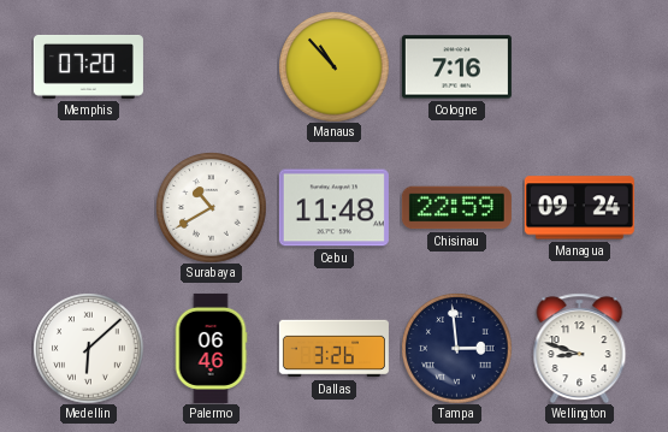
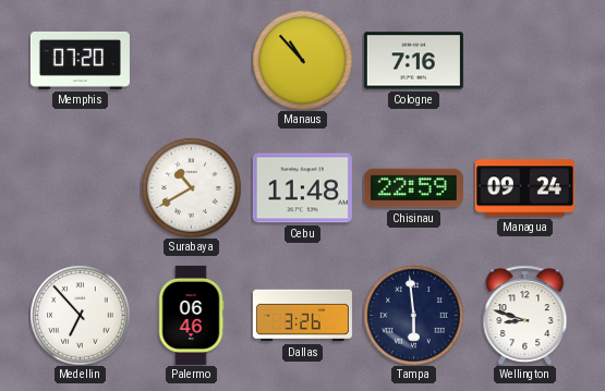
Medellin: 6:08 -> 6:53 (80, 315)
Tampa: 2:59 -> 5:59 (413, 315)
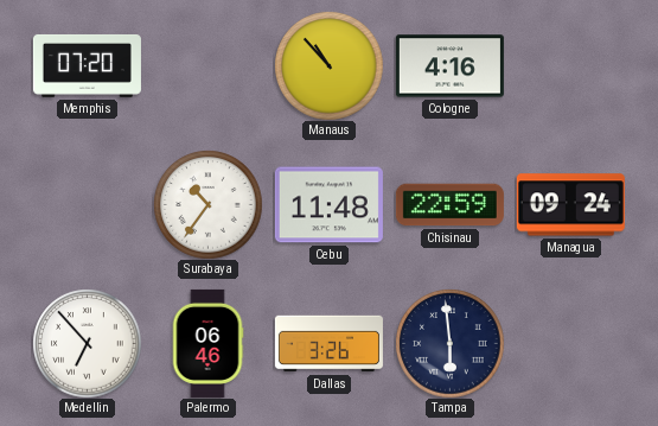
Cologne: 7:16 -> 4:16 (449, 66)
Surabaya: 10:40 -> 10:36 (207, 204)
Wellington: 8:48 -> none (525, 315)
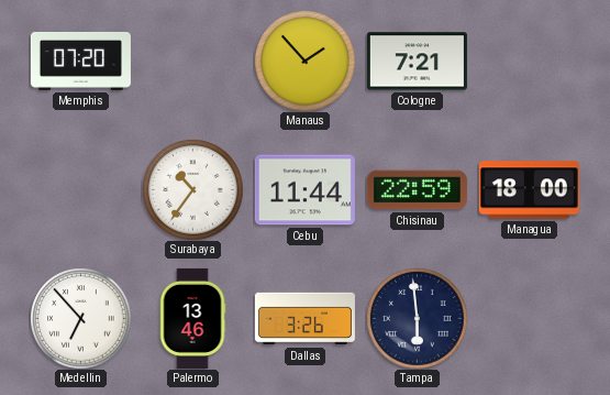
Manaus: 10:53 -> 1:53 (304, 61)
Cologne: 4:16 -> 7:21 (417, 62)
Cebu: 11:48 -> 11:44 (304, 190)
Managua: 09:24 -> 18:00 (529, 190)
Palermo: 06:46 -> 13:46 (192, 318)
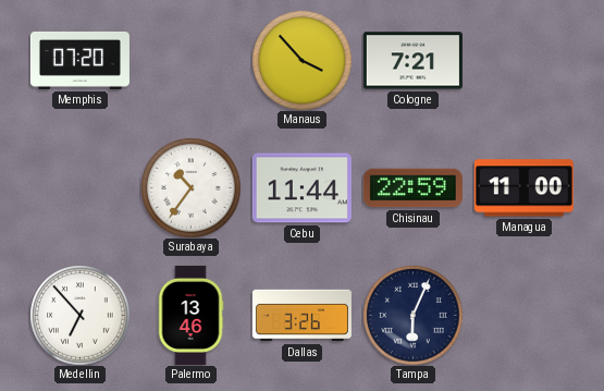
Manaus: 1:53 -> 3:53 (301, 60)
Managua: 18:00 -> 11:00 (523, 188)
Tampa: 5:59 -> 6:04 (412, 315)
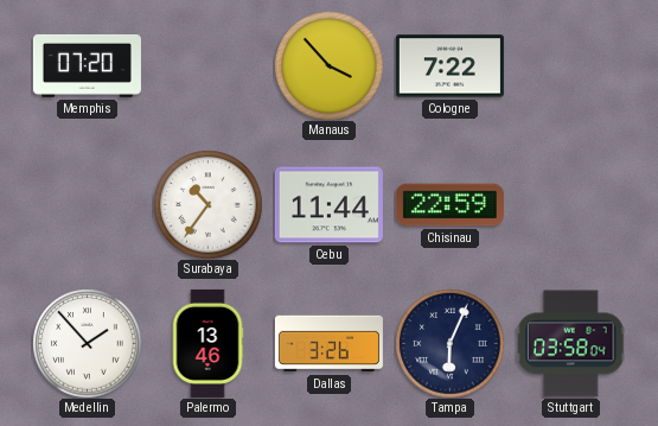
Cologne: 7:21 -> 7:22 (449, 66)
Managua: 11:00 -> none (523, 188)
Medellin: 6:53 -> 1:53 (87, 343)
Stuttgart: none -> 03:58 (570, 344)
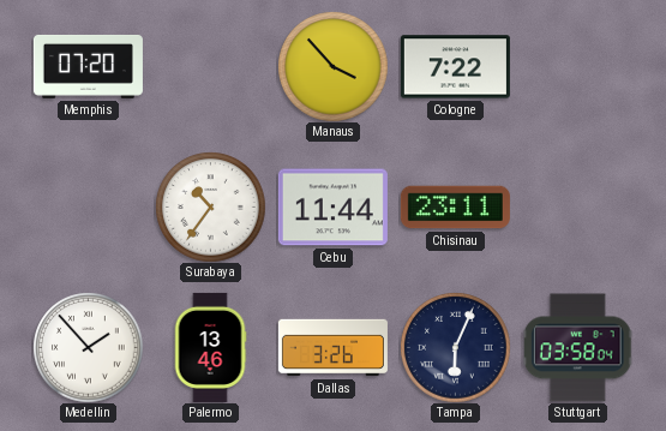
Chisinau: 22:59 -> 23:11 (455, 208)
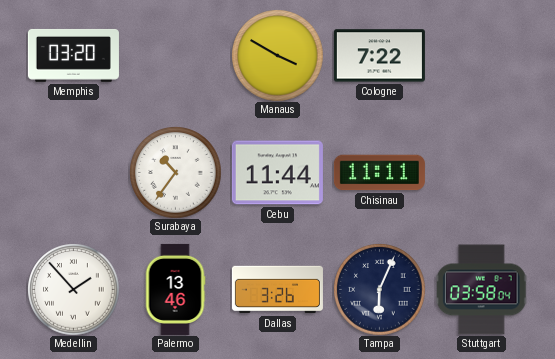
Memphis: 07:20 -> 03:20 (73, 55)
Manaus: 3:53 -> 3:50 (277, 55)
Chisinau: 23:11 -> 11:11 (379, 173)
